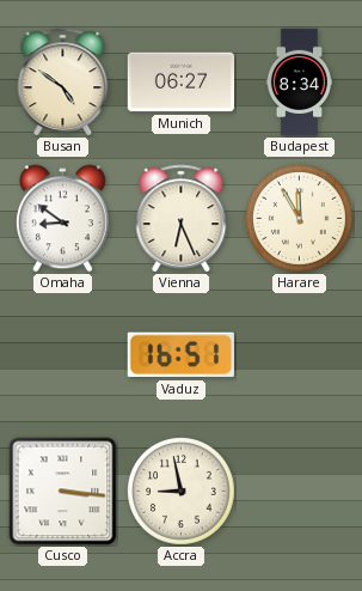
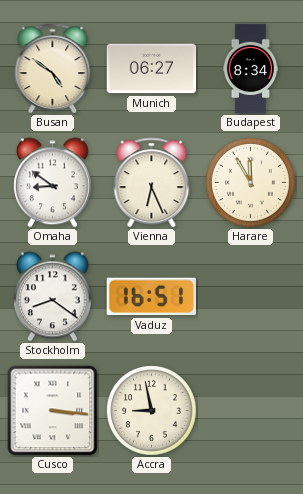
Stockholm: none -> 8:21 (52, 297)
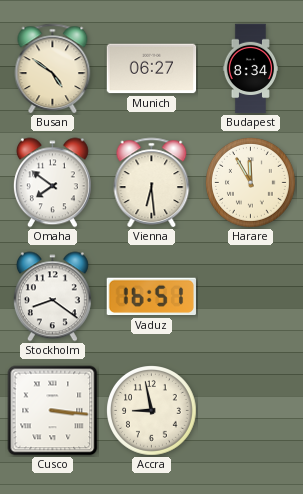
Omaha: 8:51 -> 7:51 (52, 183)
Vienna: 6:26 -> 6:29 (152, 183)
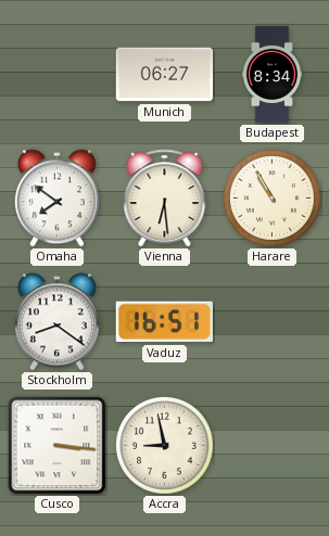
Busan: 4:51 -> none (53, 69)
Harare: 11:55 -> 10:55 (273, 199)
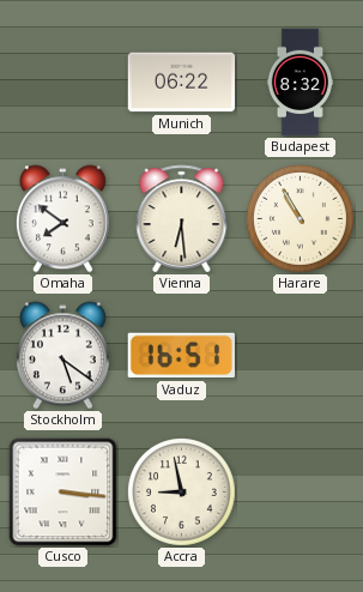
Munich: 06:27 -> 06:22 (182, 83)
Budapest: 8:34 -> 8:32 (300, 83)
Stockholm: 8:21 -> 5:21 (62, 356)
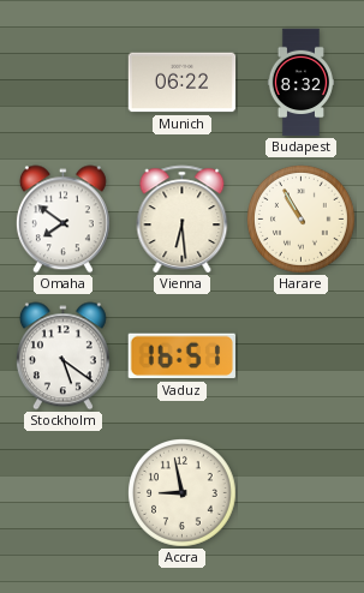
Cusco: 3:16 -> none (63, 493)
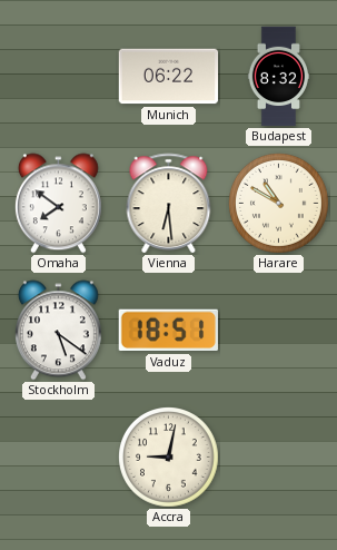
Harare: 10:55 -> 10:50 (279, 204)
Vaduz: 16:51 -> 18:51 (168, 331)
Accra: 8:58 -> 9:02 (169, 458)
